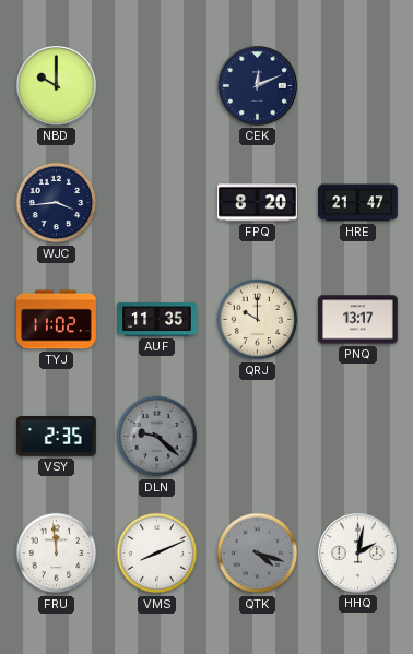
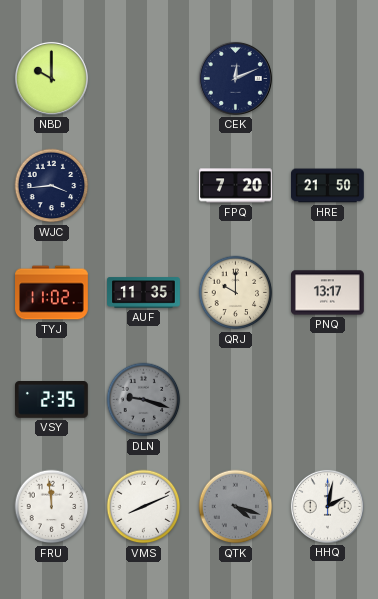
FPQ: 8:20 -> 7:20 (236, 186)
HRE: 21:47 -> 21:50 (328, 186)
DLN: 9:22 -> 9:18 (144, 400)
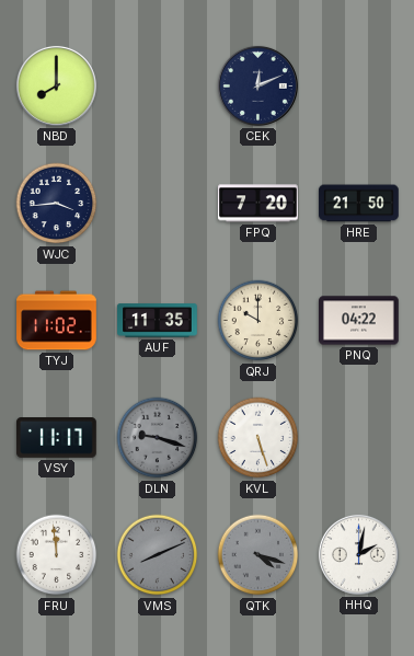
NBD: 10:00 -> 8:00 (56, 85)
PNQ: 13:17 -> 04:22 (359, 321)
VSY: 2:35 -> 11:17 (57, 438)
KVL: none -> 5:27 (258, 438)
VMS dial: white -> grey (158, 555)
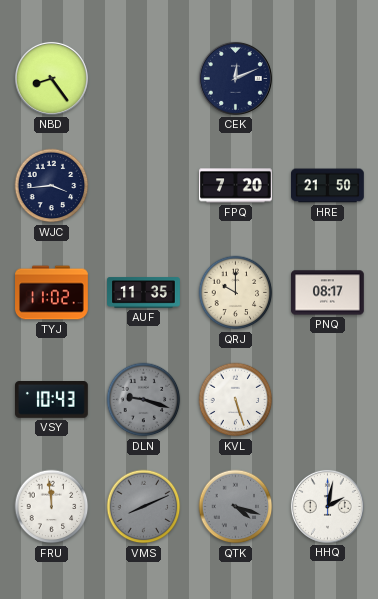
NBD: 8:00 -> 8:24 (51, 78)
PNQ: 04:22 -> 08:17 (328, 293)
VSY: 11:17 -> 10:43 (52, 400)
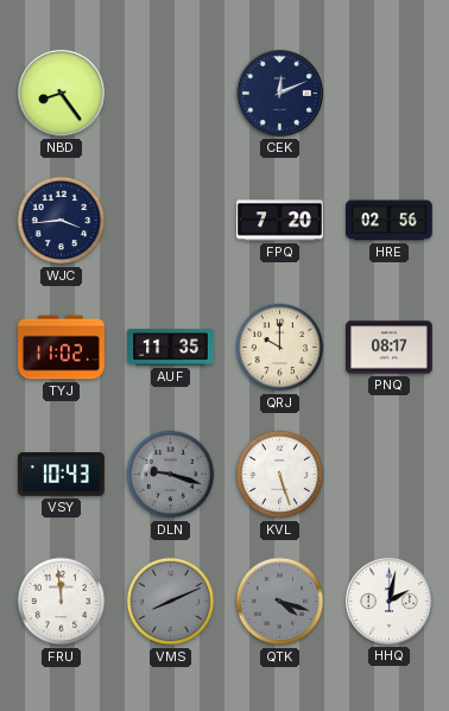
HRE: 21:50 -> 02:56 (390, 221)
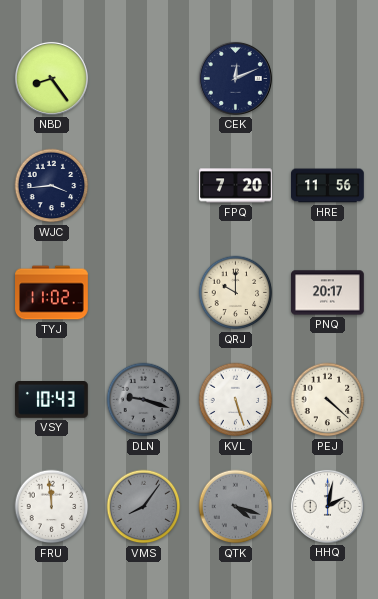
HRE: 02:56 -> 11:56 (328, 186)
AUF: 11:35 -> none (171, 348)
PNQ: 08:17 -> 20:17 (328, 293)
PEJ: none -> 4:22 (328, 400)
VMS: 8:11 -> 8:06 (144, 507)
